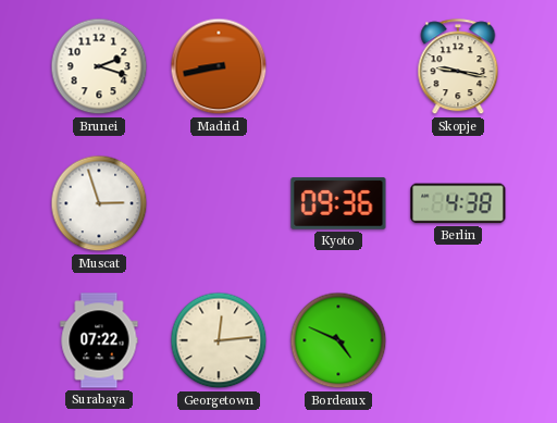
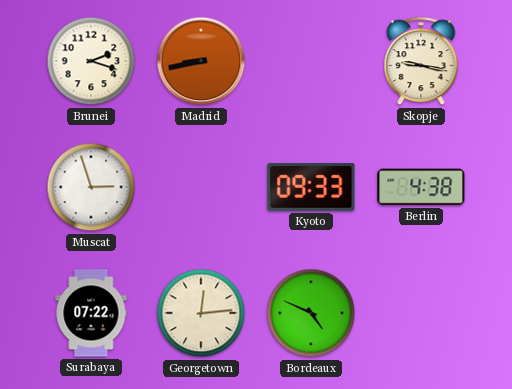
Kyoto: 09:36 -> 09:33 (311, 187)
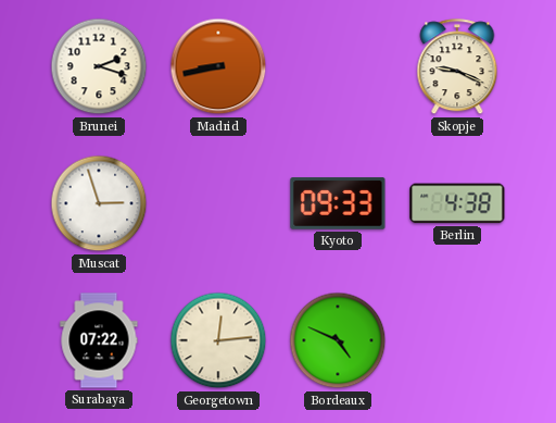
Skopje: 9:17 -> 9:19 (457, 67)
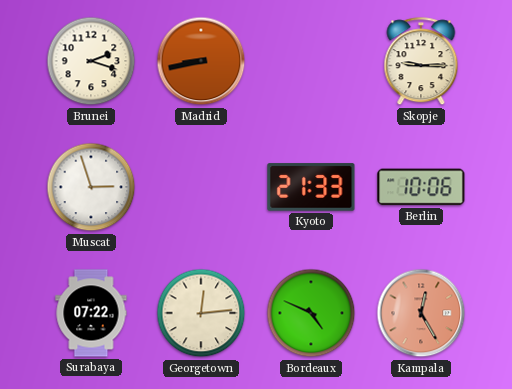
Skopje: 9:19 -> 9:15 (421, 62)
Kyoto: 09:33 -> 21:33 (311, 187)
Berlin: 4:38 -> 10:06 (421, 187)
Kampala: none -> 12:25 (421, 313)
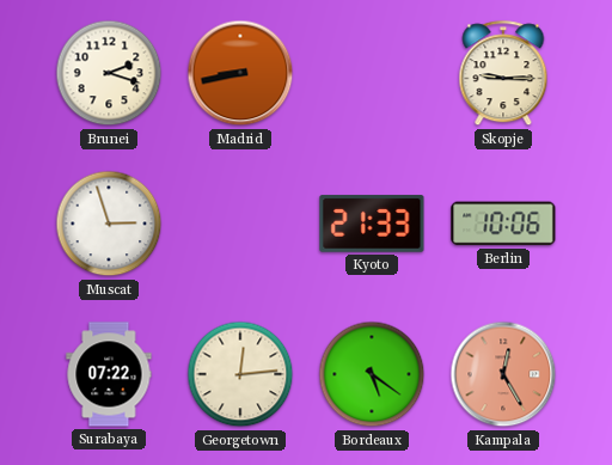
Bordeaux: 4:49 -> 5:21 (372, 374)
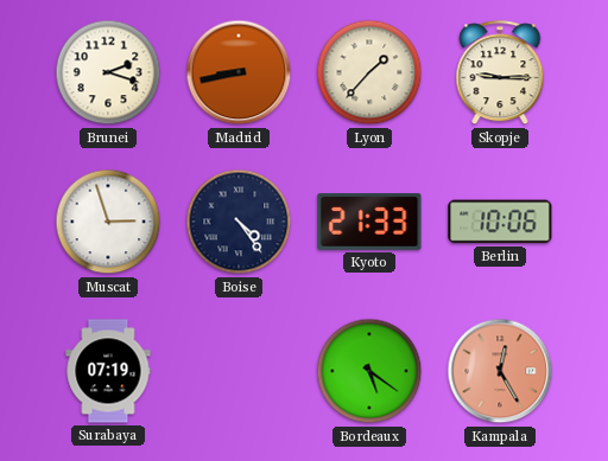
Lyon: none -> 1:37 (369, 72)
Boise: none -> 4:24 (239, 222)
Surabaya: 07:22 -> 07:19 (108, 371)
Georgetown: 12:14 -> none (240, 374)
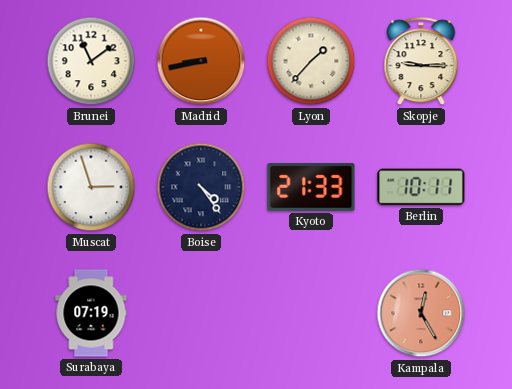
Brunei: 2:18 -> 11:09 (91, 61)
Berlin: 10:06 -> 10:11 (421, 187)
Bordeaux: 5:21 -> none (369, 371)
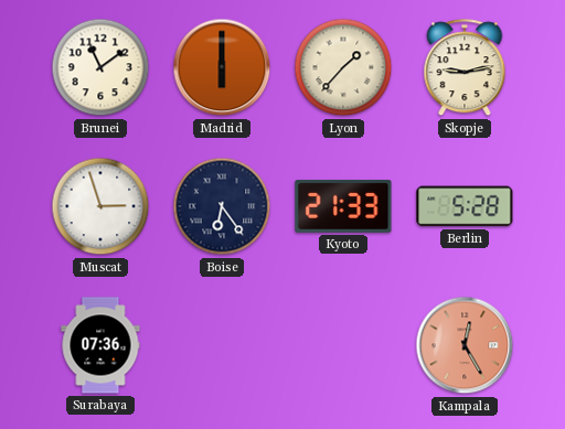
Madrid: 8:43 -> 6:00 (222, 67)
Skopje: 9:15 -> 9:13 (465, 68)
Boise: 4:24 -> 6:24 (222, 206)
Berlin: 10:11 -> 5:28 (465, 206)
Surabaya: 07:19 -> 07:36 (100, 345)
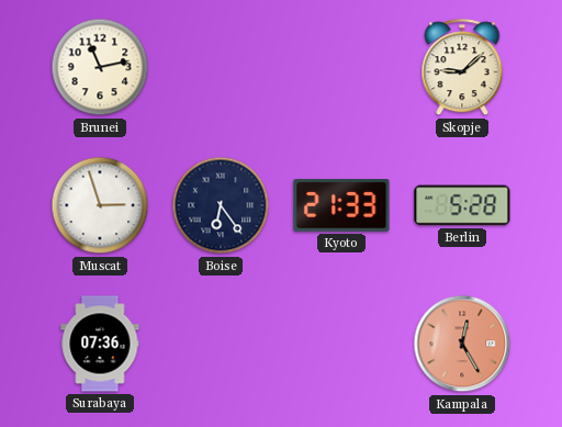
Brunei: 11:09 -> 11:13 (100, 67)
Madrid: 6:00 -> none (222, 67)
Lyon: 1:37 -> none (343, 67)
Skopje: 9:13 -> 9:08 (462, 68)
